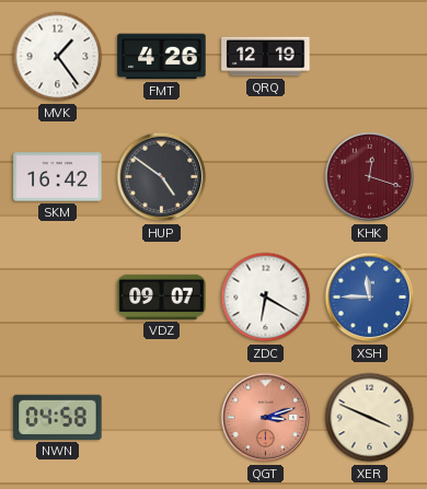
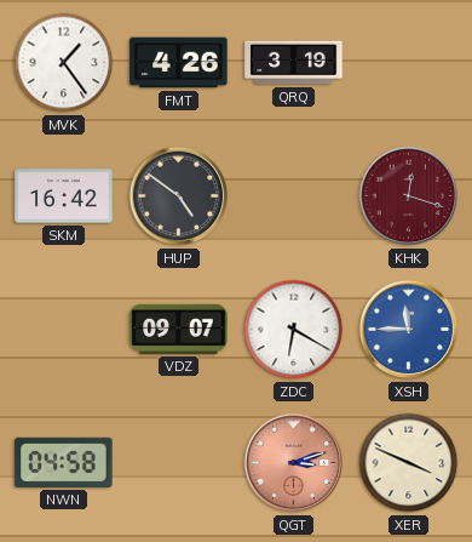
QRQ: 12:19 -> 3:19 (294, 63)
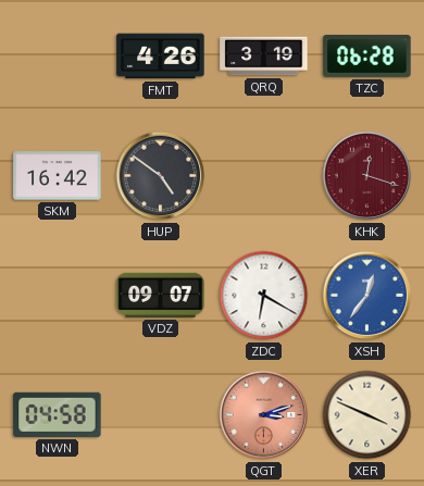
MVK: 1:24 -> none (64, 63)
TZC: none -> 06:28 (367, 55)
XSH: 11:45 -> 12:36 (367, 296)
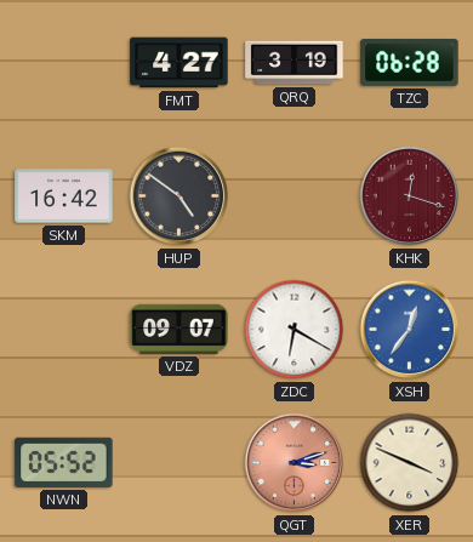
FMT: 4:26 -> 4:27 (179, 63)
NWN: 04:58 -> 05:52 (64, 462)
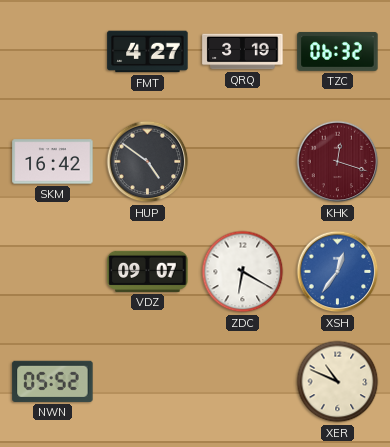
TZC: 06:28 -> 06:32 (338, 51)
QGT: 3:12 -> none (295, 463)
XER: 3:49 -> 10:49 (338, 382)
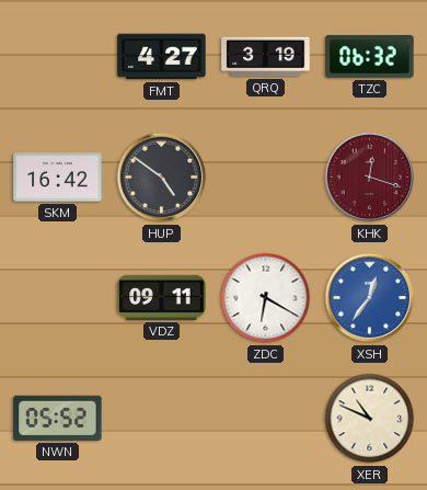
VDZ: 09:07 -> 09:11 (162, 297)
